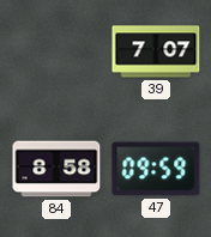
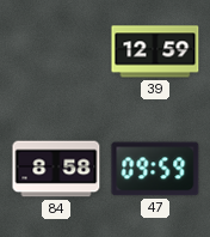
39: 7:07 -> 12:59 (155, 51)
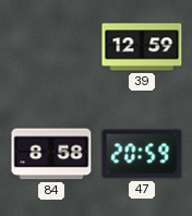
47: 09:59 -> 20:59 (142, 154)
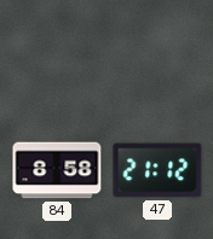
39: 12:59 -> none (142, 47)
47: 20:59 -> 21:12 (157, 170)
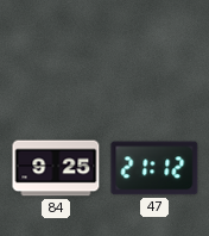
84: 8:58 -> 9:25 (56, 168)
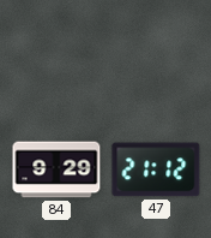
84: 9:25 -> 9:29 (56, 169)
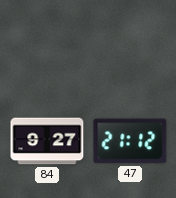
84: 9:29 -> 9:27 (47, 141)
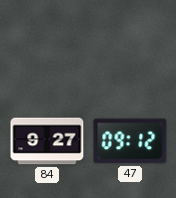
47: 21:12 -> 09:12 (130, 141)
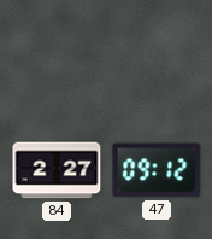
84: 9:27 -> 2:27 (57, 170)
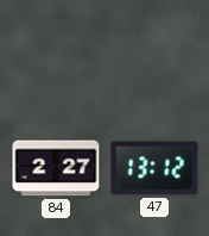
47: 09:12 -> 13:12 (154, 168)
